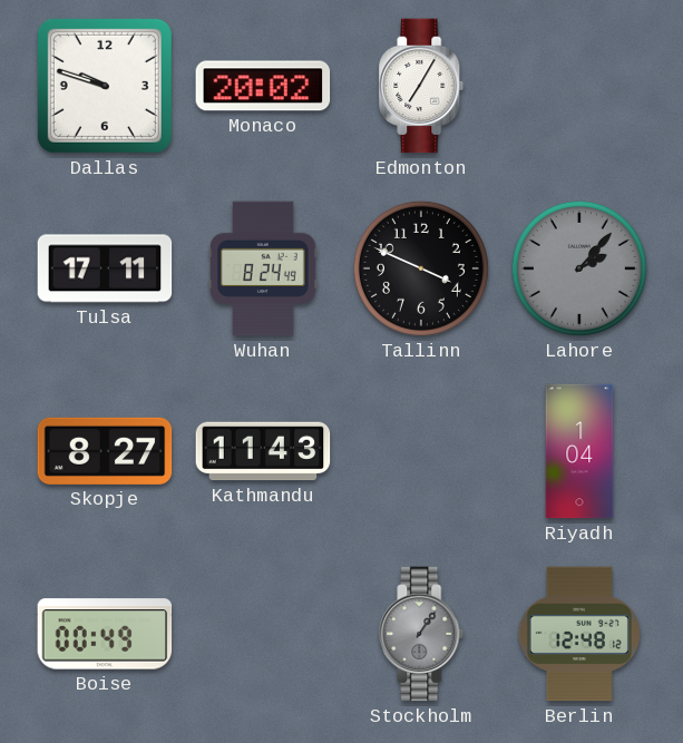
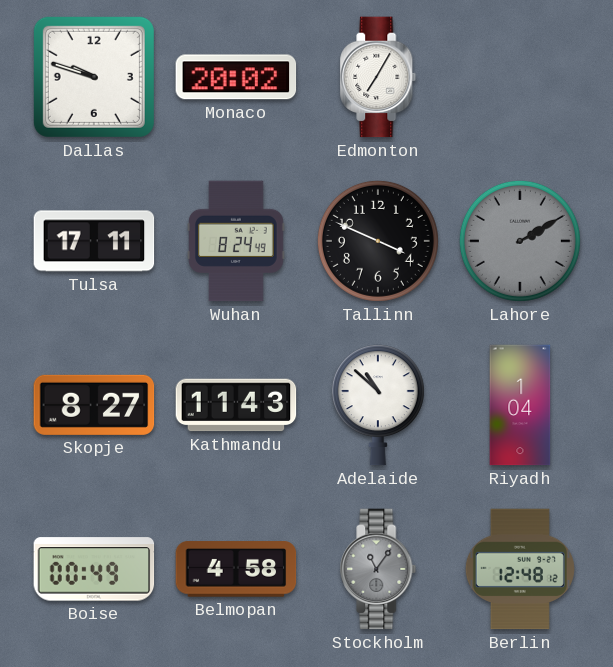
Lahore: 2:07 -> 2:10 (520, 241)
Adelaide: none -> 10:52 (378, 405)
Belmopan: none -> 4:58 (236, 569)
Stockholm: 1:06 -> 11:06 (378, 569)
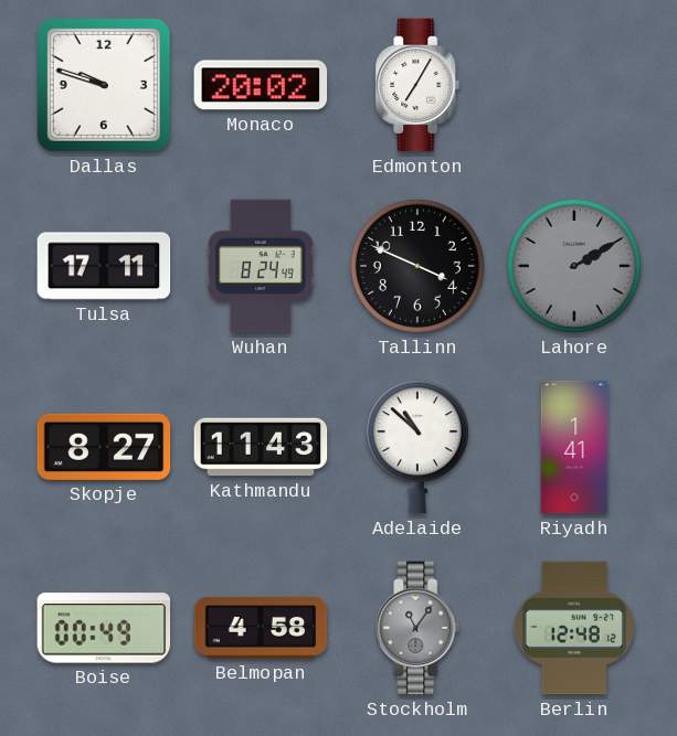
Riyadh: 1:04 -> 1:41 (574, 447)
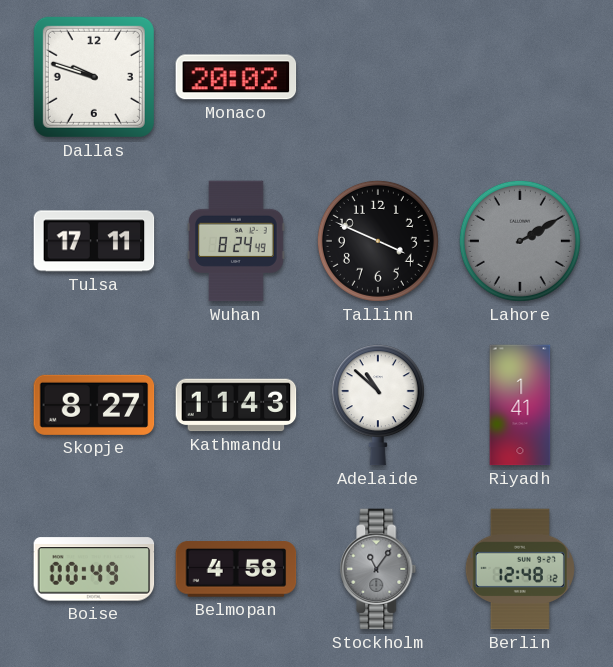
Edmonton: 7:05 -> none (417, 85)
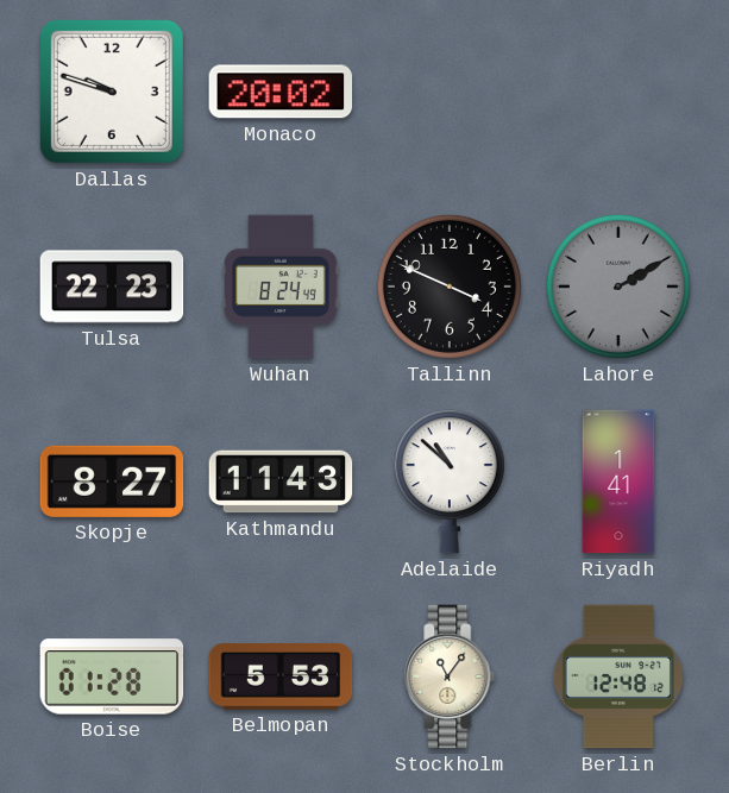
Tulsa: 17:11 -> 22:23 (112, 287)
Boise: 00:49 -> 01:28 (112, 676)
Belmopan: 4:58 -> 5:53 (281, 676)
Stockholm dial: grey -> cream (450, 676)
